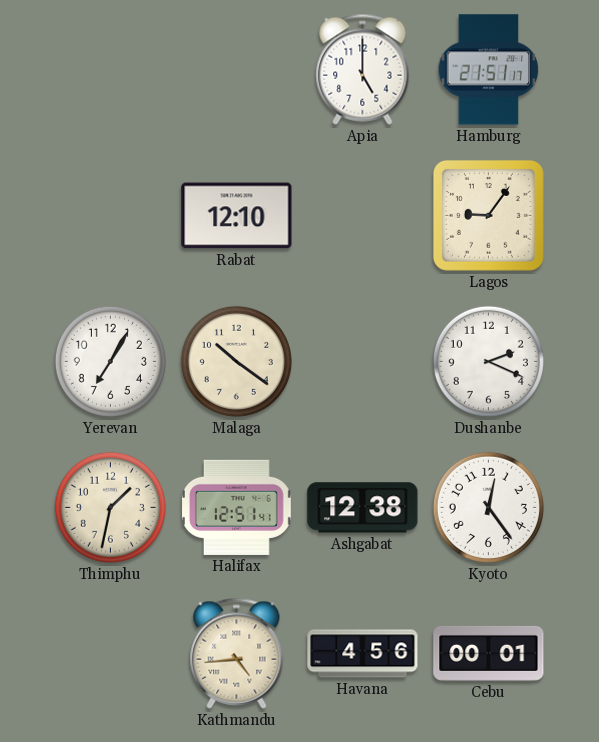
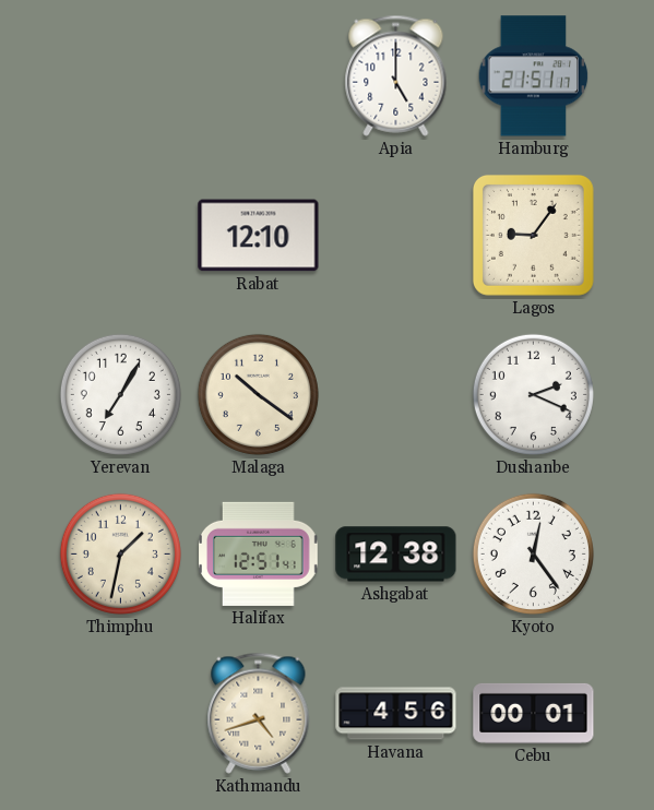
Kathmandu: 4:44 -> 4:42 (259, 713)
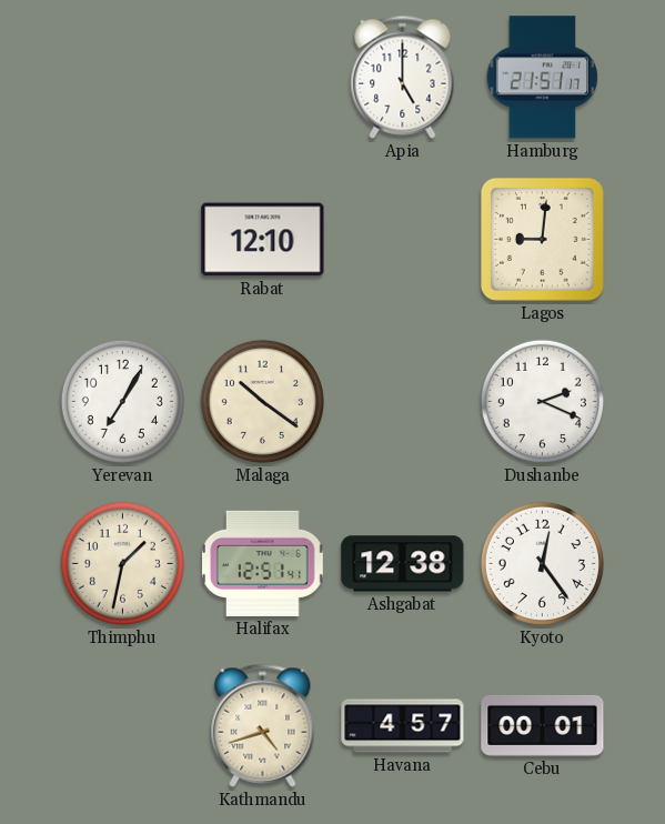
Lagos: 9:06 -> 9:01 (542, 239)
Havana: 4:56 -> 4:57 (403, 726)
